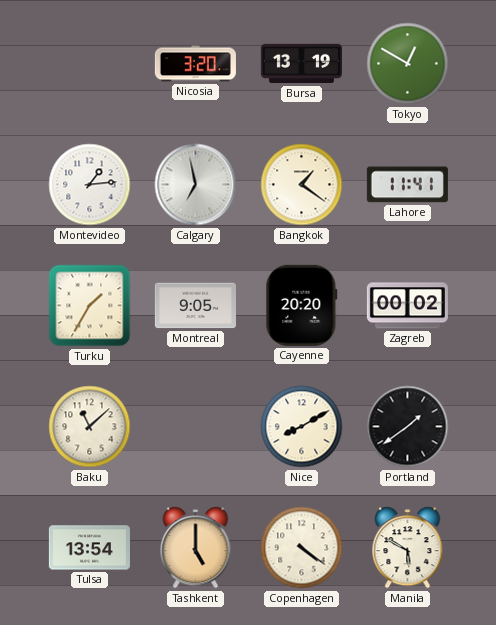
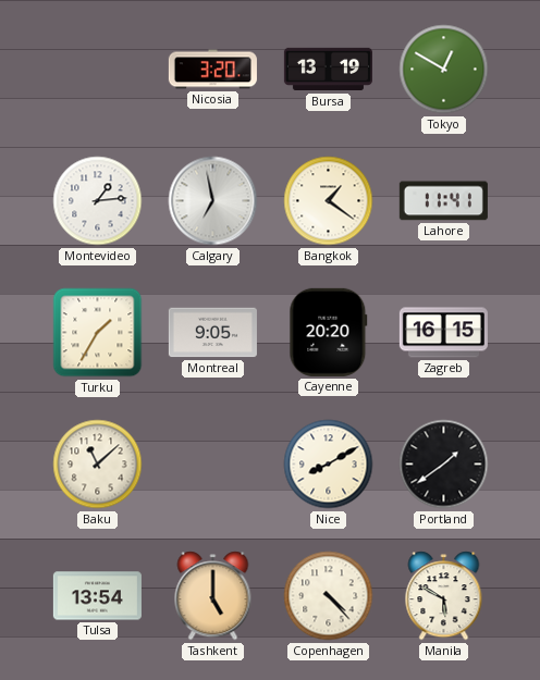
Zagreb: 00:02 -> 16:15 (443, 333)
Copenhagen: 4:21 -> 4:23 (329, 596)
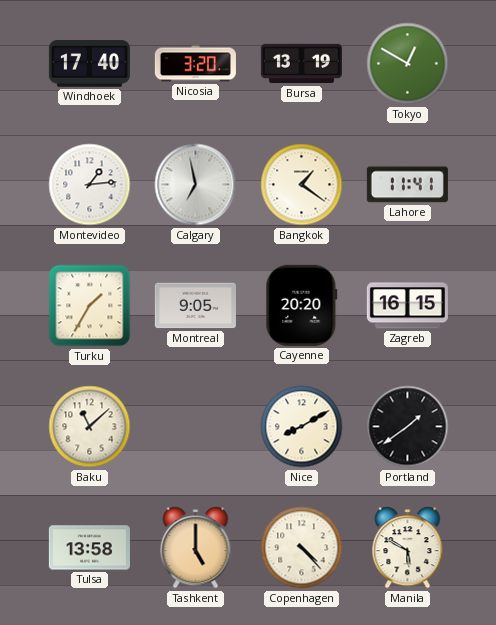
Windhoek: none -> 17:40 (89, 64)
Tulsa: 13:54 -> 13:58 (89, 548)
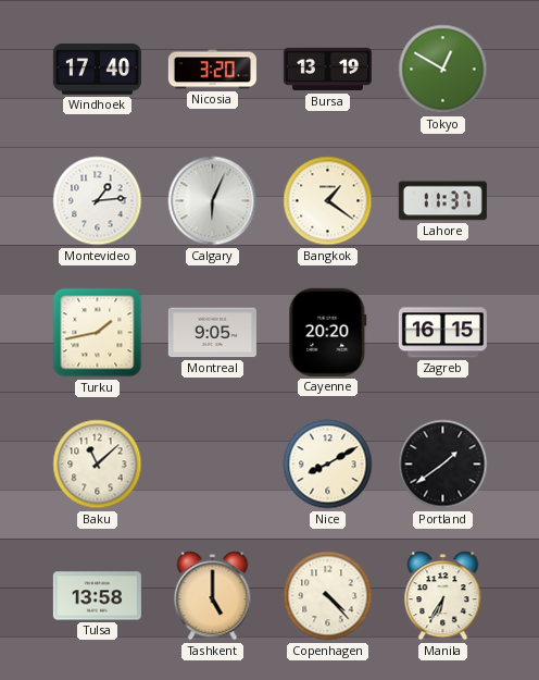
Calgary: 6:58 -> 6:04 (213, 201)
Lahore: 11:41 -> 11:37 (442, 201)
Turku: 1:35 -> 1:43 (98, 333)
Manila: 5:50 -> 6:35 (443, 596)
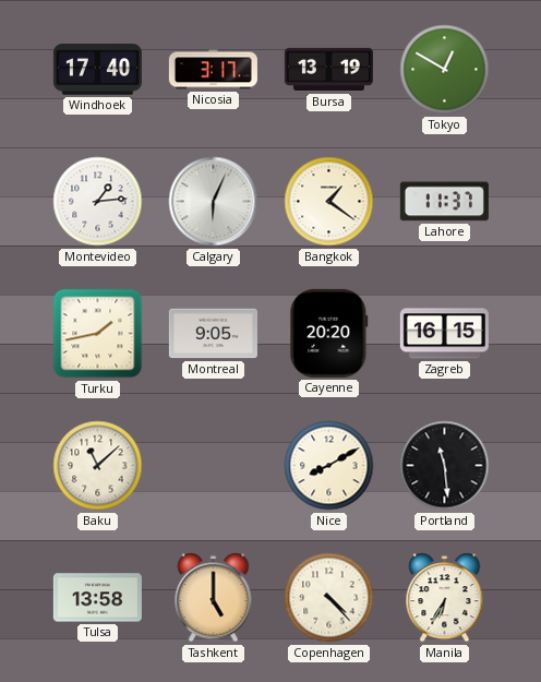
Nicosia: 3:20 -> 3:17 (213, 70)
Portland: 1:39 -> 11:29 (445, 466)
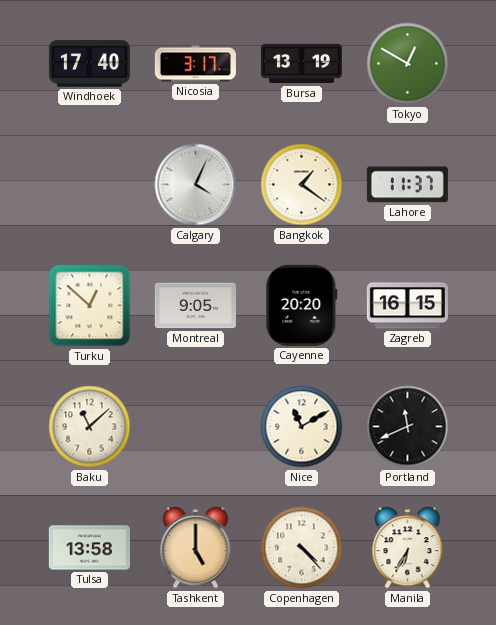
Montevideo: 1:14 -> none (98, 202)
Calgary: 6:04 -> 4:04 (196, 185)
Turku: 1:43 -> 12:52 (90, 306)
Nice: 8:10 -> 11:10 (302, 427)
Portland: 11:29 -> 11:41 (408, 427)
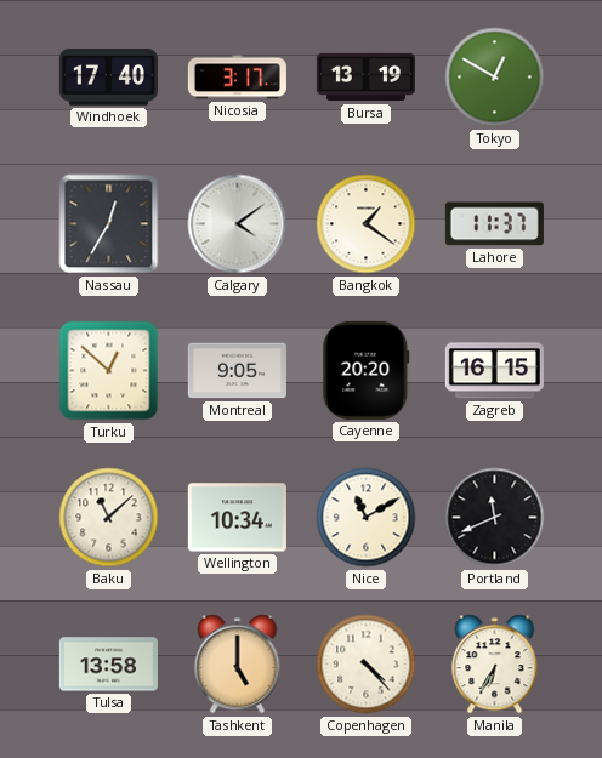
Nassau: none -> 12:35 (109, 224)
Calgary: 4:04 -> 4:09 (238, 224)
Wellington: none -> 10:34 (237, 518)
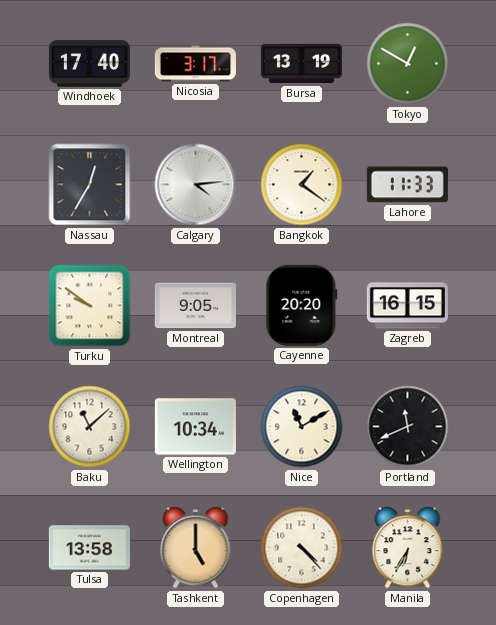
Calgary: 4:09 -> 4:14 (196, 185)
Lahore: 11:37 -> 11:33 (407, 185)
Turku: 12:52 -> 9:51 (90, 306)
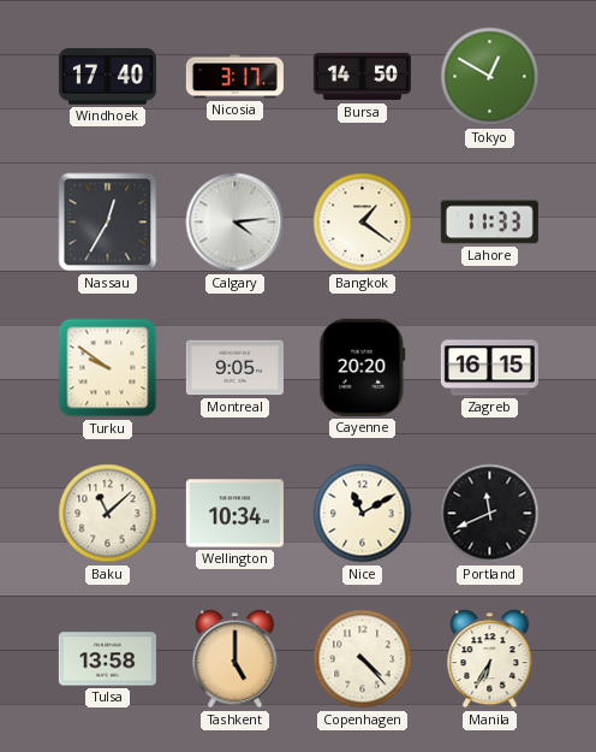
Bursa: 13:19 -> 14:50 (362, 77)
